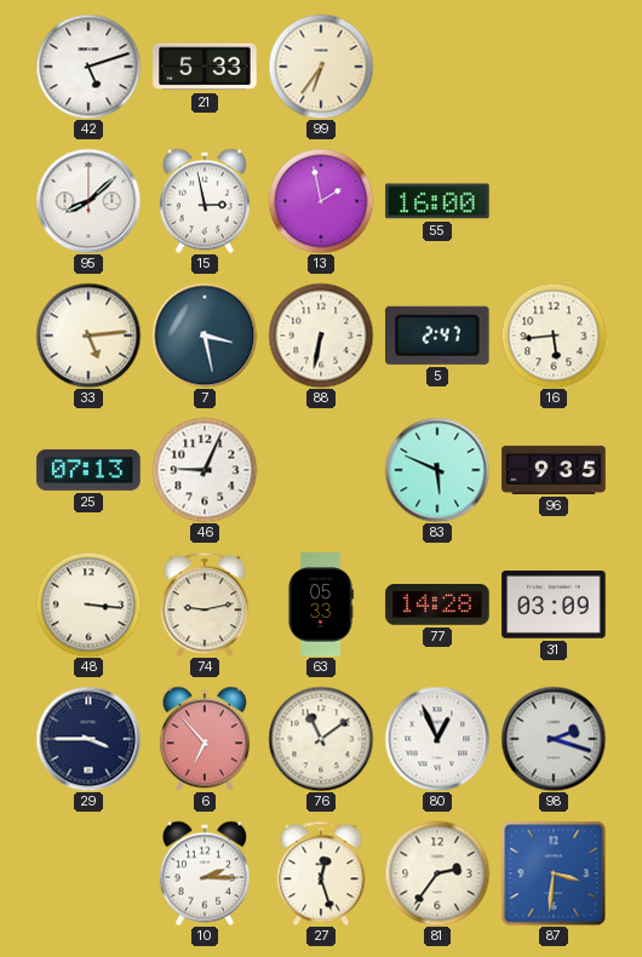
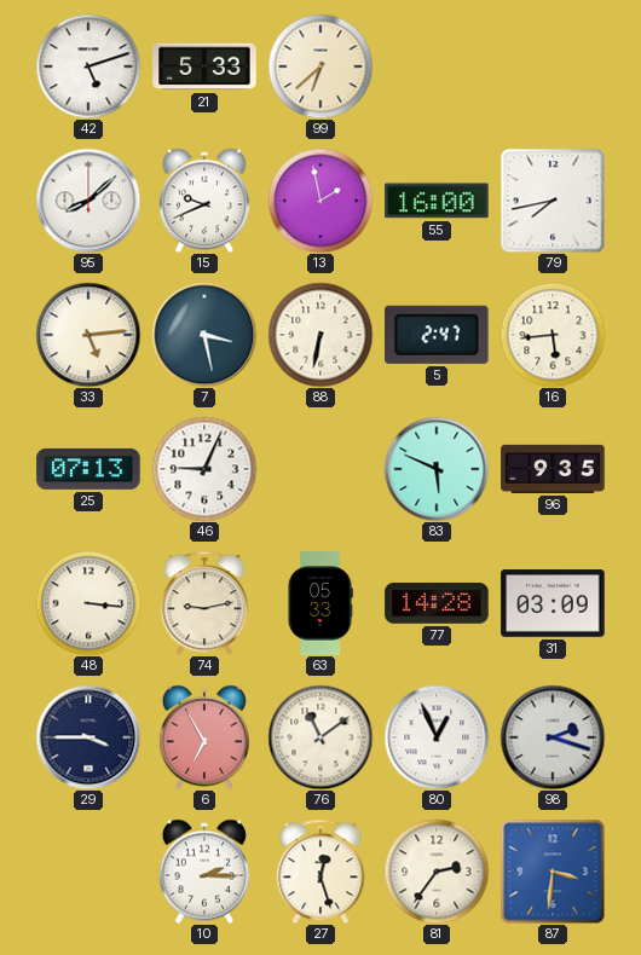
99: 6:36 -> 6:38 (320, 66)
15: 2:58 -> 9:41 (204, 201)
79: none -> 7:43 (553, 201)
6: 6:53 -> 6:55 (204, 737)
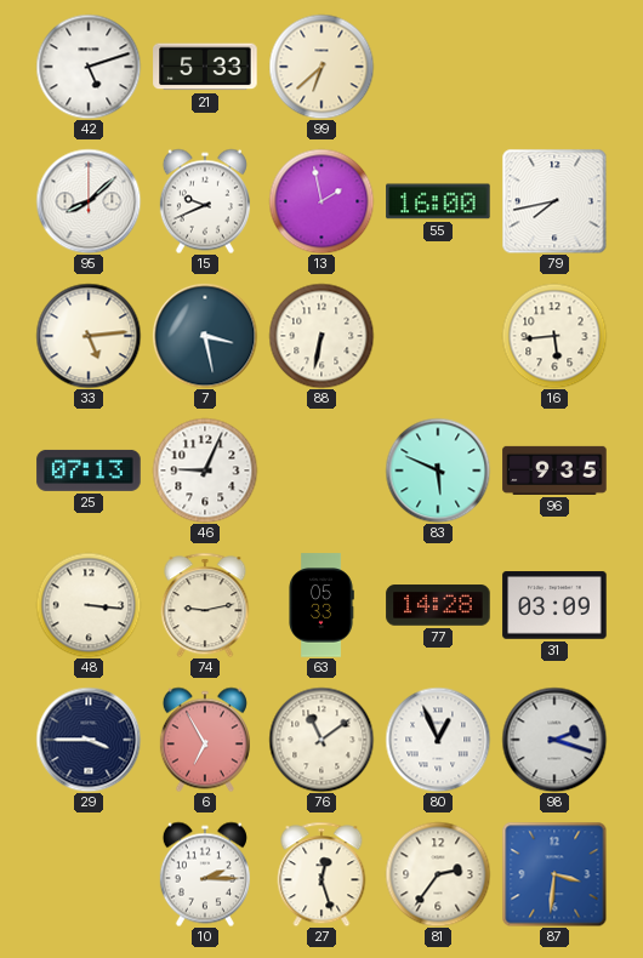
5: 2:47 -> none (438, 335)
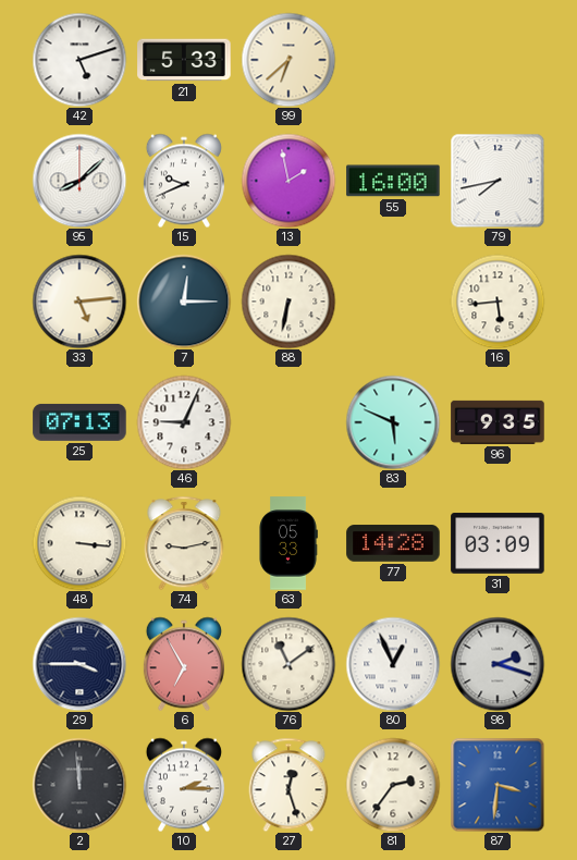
7: 3:28 -> 12:15 (184, 302)
2: none -> 11:59 (79, 785)
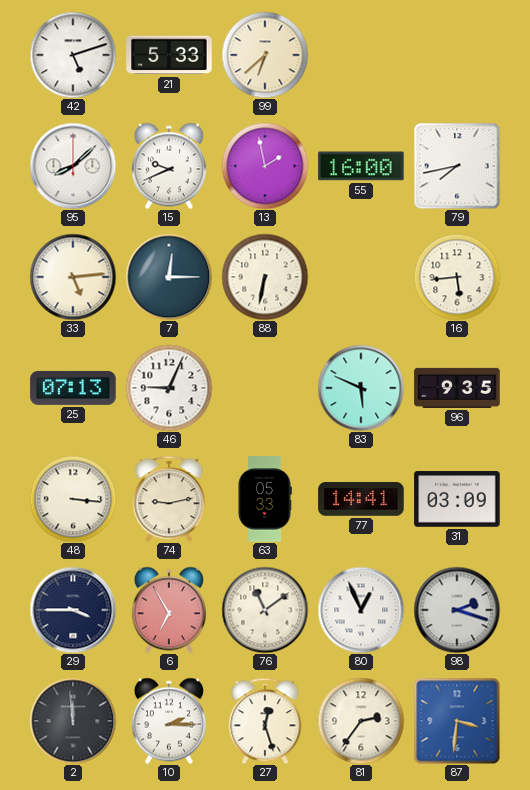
77: 14:28 -> 14:41 (361, 499)
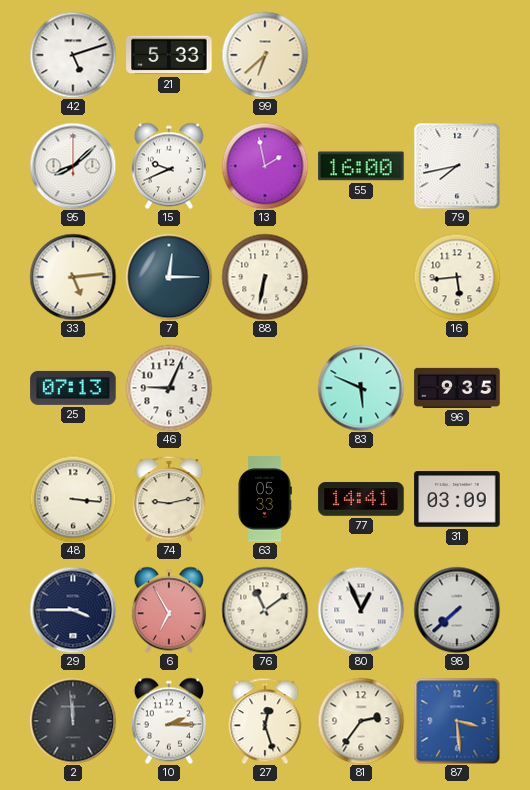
98: 2:18 -> 7:38 (457, 610)
87: 3:31 -> 3:29 (457, 721)
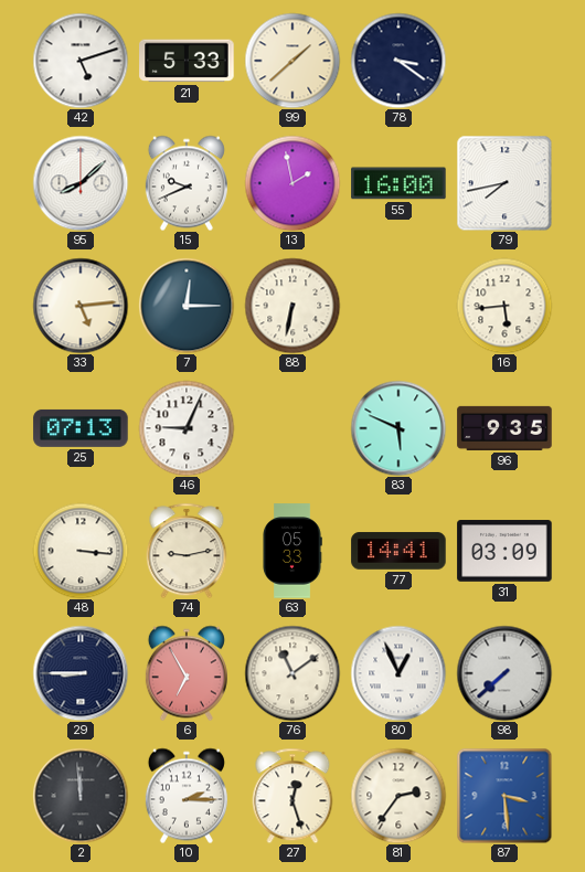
99: 6:38 -> 1:38 (292, 61)
78: none -> 3:21 (398, 61)
29: 3:45 -> 8:45 (81, 673)
